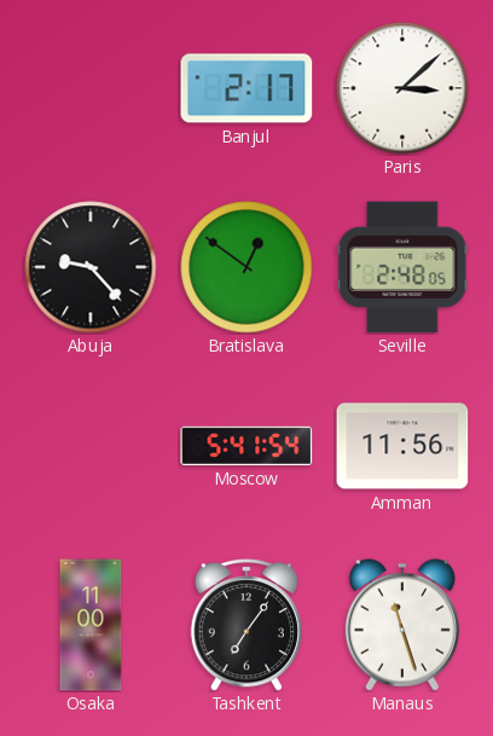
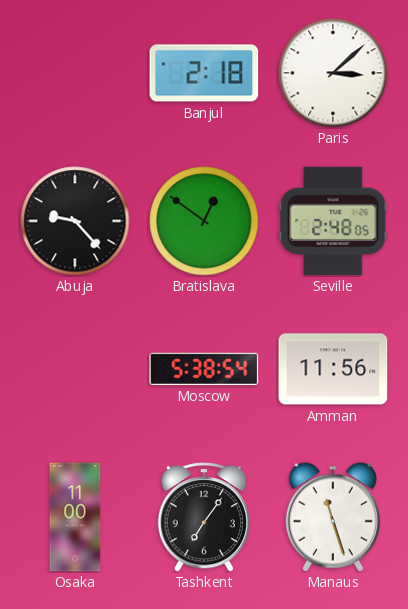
Banjul: 2:17 -> 2:18 (204, 73)
Moscow: 5:41 -> 5:38 (204, 369)
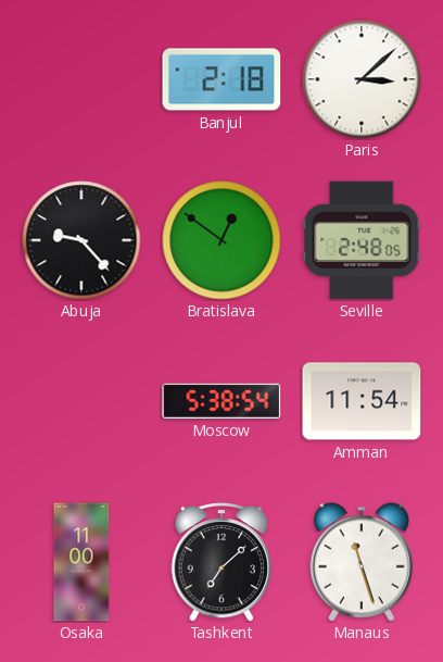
Amman: 11:56 -> 11:54 (362, 401)
Tashkent: 7:06 -> 7:08 (220, 562)
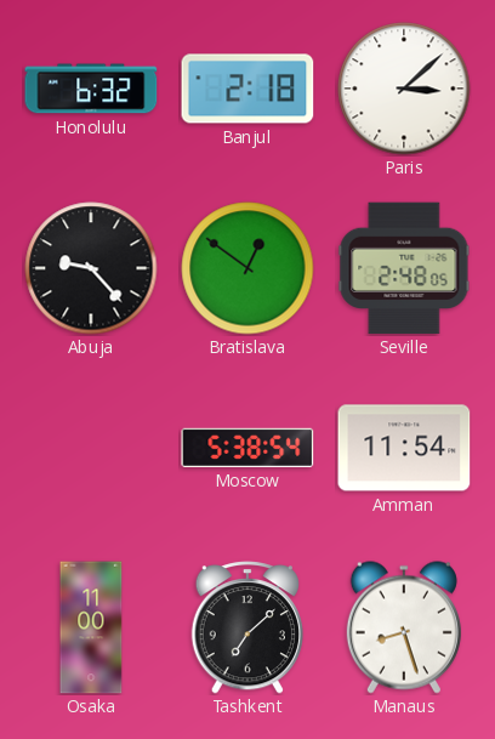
Honolulu: none -> 6:32 (91, 89)
Manaus: 11:27 -> 8:27 (404, 627)
